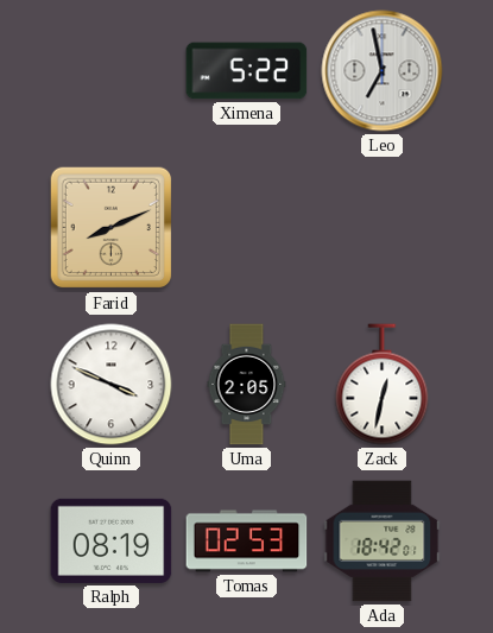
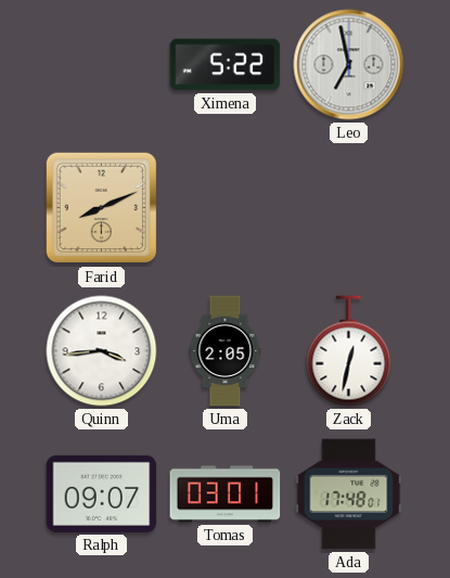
Quinn: 3:49 -> 3:44 (102, 351)
Ralph: 08:19 -> 09:07 (102, 493)
Tomas: 02:53 -> 03:01 (226, 494)
Ada: 18:42 -> 17:48 (349, 494)
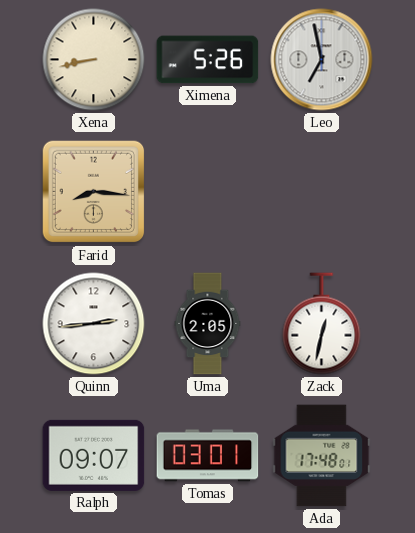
Xena: none -> 8:43 (94, 60)
Ximena: 5:22 -> 5:26 (208, 60)
Farid: 8:11 -> 8:16 (94, 192)
Quinn: 3:44 -> 2:44 (94, 324)
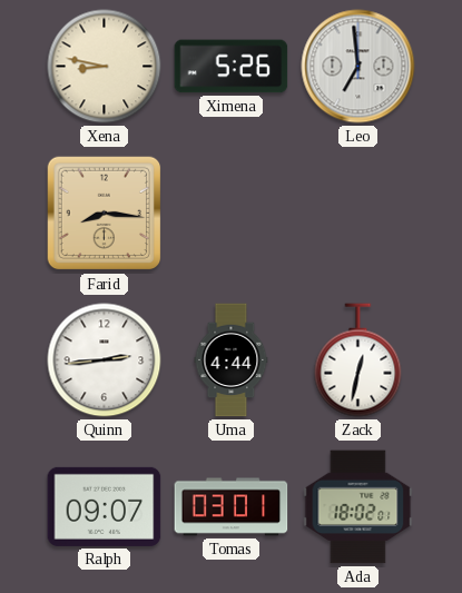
Xena: 8:43 -> 8:47 (105, 67)
Leo: 6:58 -> 6:59 (358, 67)
Uma: 2:05 -> 4:44 (232, 360)
Ada: 17:48 -> 18:02 (358, 507)
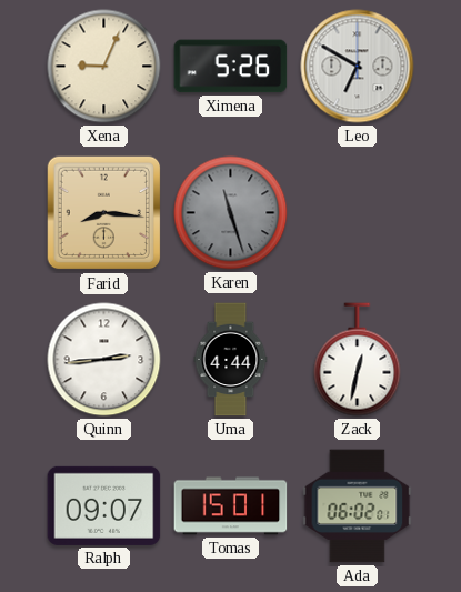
Xena: 8:47 -> 9:04 (104, 67)
Leo: 6:59 -> 6:50 (358, 67)
Karen: none -> 11:27 (231, 213)
Tomas: 03:01 -> 15:01 (231, 506)
Ada: 18:02 -> 06:02 (358, 506)
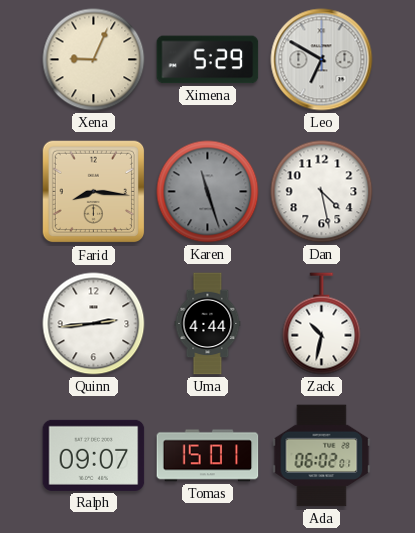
Ximena: 5:26 -> 5:29 (208, 60)
Dan: none -> 4:28 (322, 192)
Zack: 12:32 -> 10:32 (322, 324)
